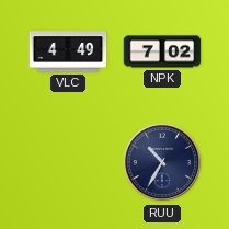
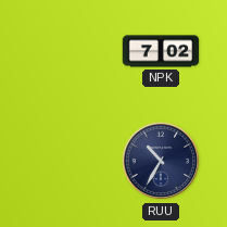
VLC: 4:49 -> none (68, 51)
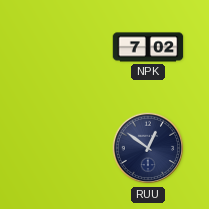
RUU: 10:35 -> 12:51 (148, 148)
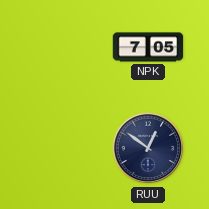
NPK: 7:02 -> 7:05 (148, 47)
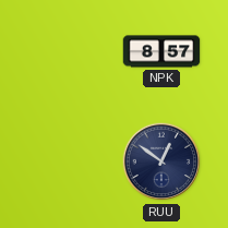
NPK: 7:05 -> 8:57 (161, 51)
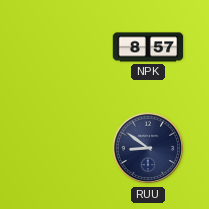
RUU: 12:51 -> 8:51 (148, 148)
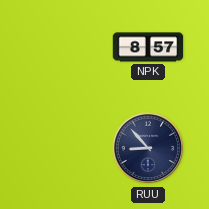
RUU: 8:51 -> 8:53 (148, 148)
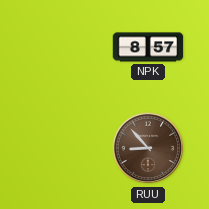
RUU dial: navy -> brown (148, 148)
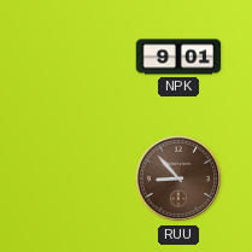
NPK: 8:57 -> 9:01 (178, 57)
